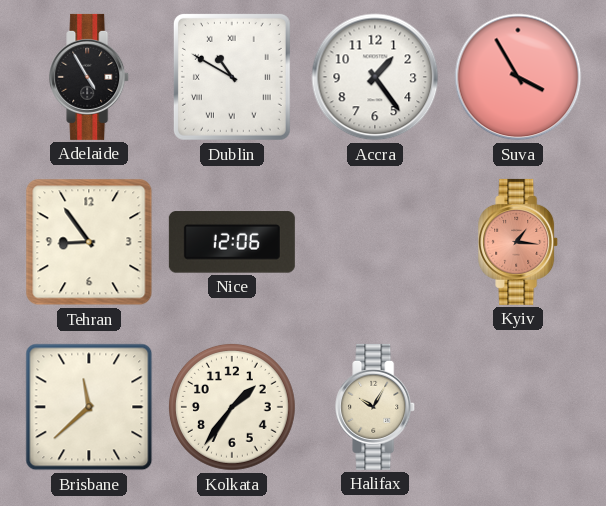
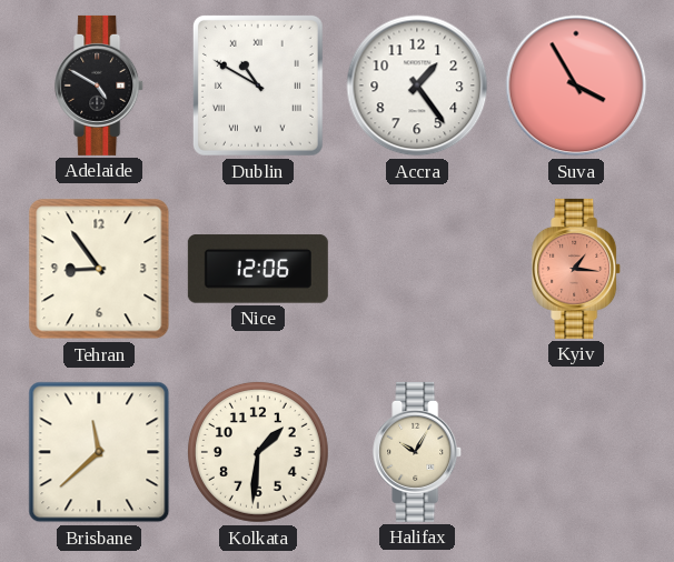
Adelaide: 4:55 -> 4:50 (100, 86)
Kolkata: 1:36 -> 1:31 (258, 452)
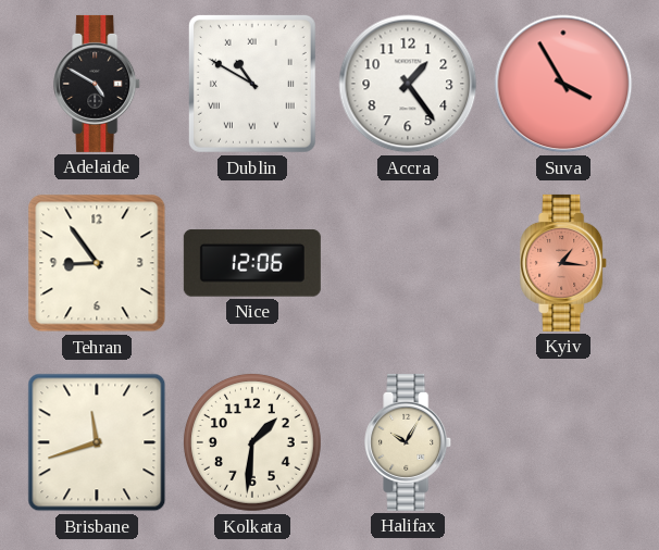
Brisbane: 11:38 -> 11:42 (97, 442)
